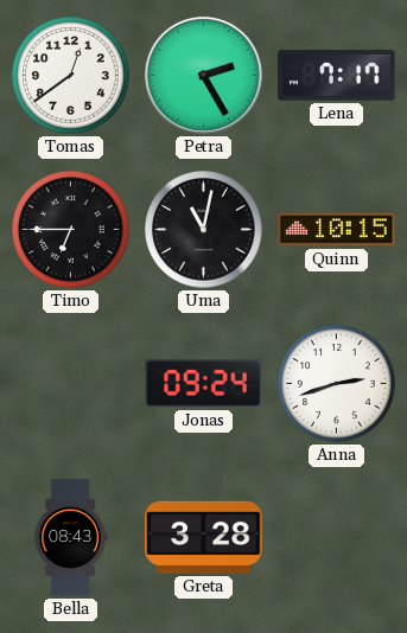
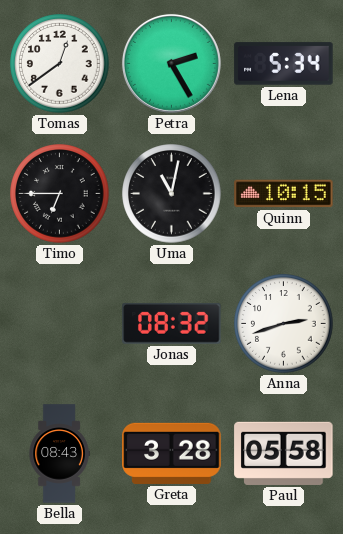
Lena: 7:17 -> 5:34 (284, 64)
Jonas: 09:24 -> 08:32 (172, 323)
Paul: none -> 05:58 (284, 453)
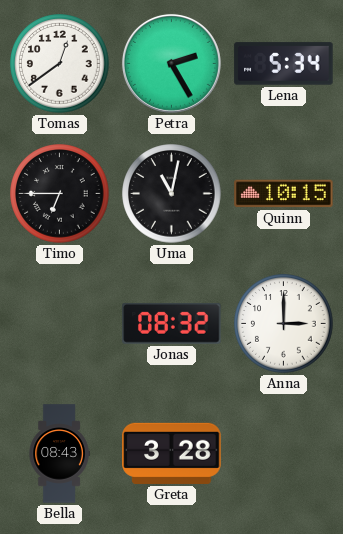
Anna: 2:42 -> 3:00 (284, 324)
Paul: 05:58 -> none (284, 453)
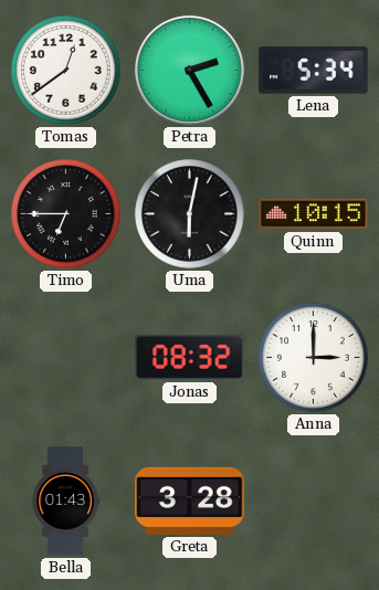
Uma: 11:02 -> 6:02 (190, 214)
Bella: 08:43 -> 01:43 (65, 502)
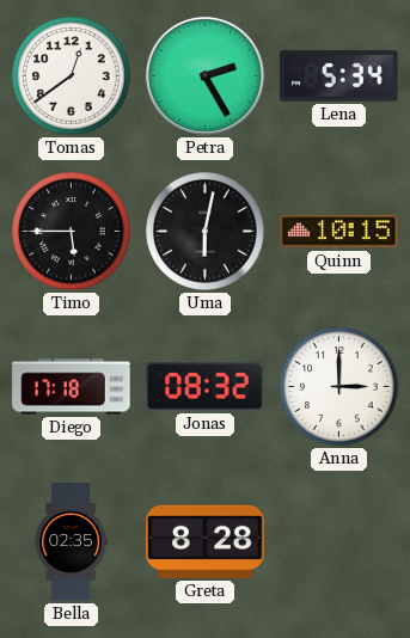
Timo: 6:45 -> 5:45 (72, 232)
Diego: none -> 17:18 (72, 387)
Bella: 01:43 -> 02:35 (71, 542)
Greta: 3:28 -> 8:28 (206, 541)
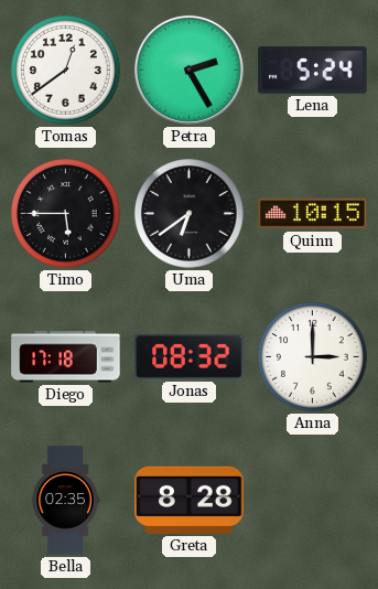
Lena: 5:34 -> 5:24 (313, 71)
Uma: 6:02 -> 6:39 (190, 214)
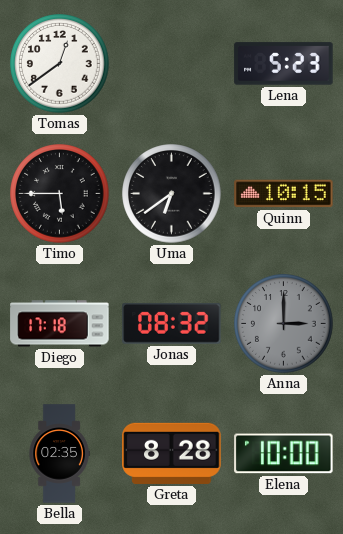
Petra: 2:25 -> none (188, 69)
Lena: 5:24 -> 5:23 (284, 64)
Anna dial: white -> grey (284, 324)
Elena: none -> 10:00 (284, 454)
